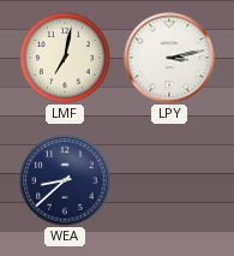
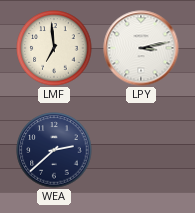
LMF: 7:02 -> 6:59 (54, 48)
WEA: 8:38 -> 2:38 (54, 150)
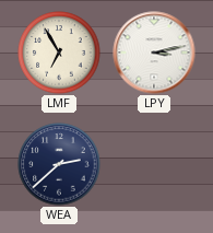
LMF: 6:59 -> 6:55 (59, 53)
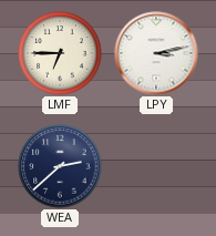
LMF: 6:55 -> 6:45 (60, 53)
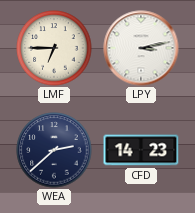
CFD: none -> 14:23 (141, 150)
